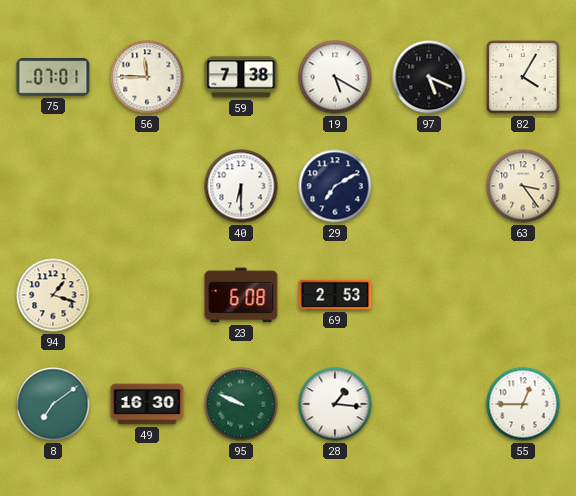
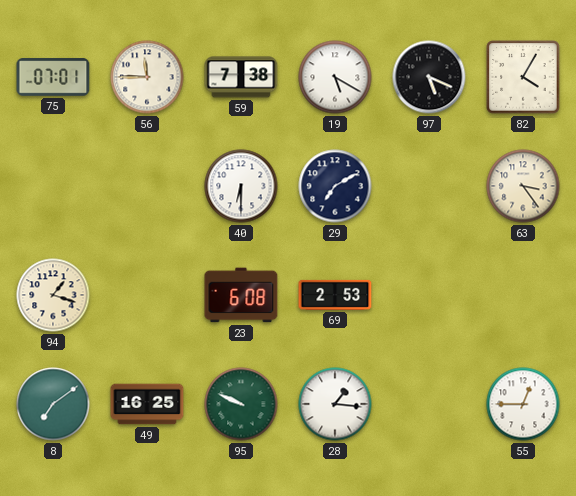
49: 16:30 -> 16:25 (147, 404)
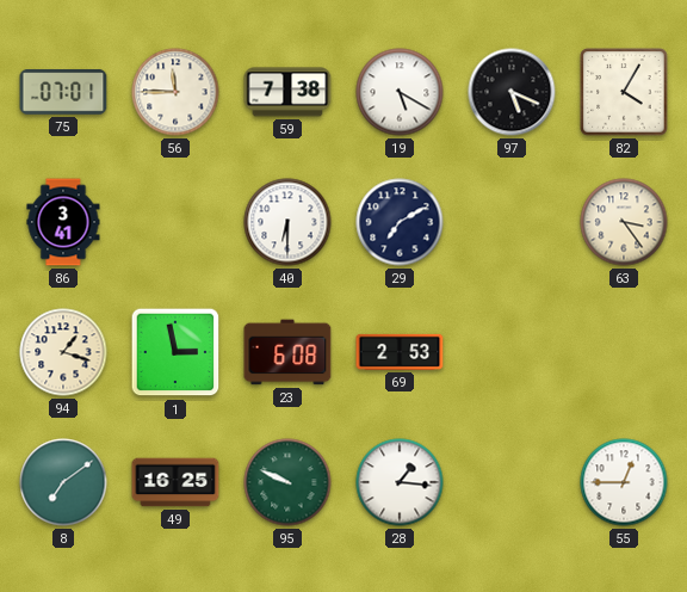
86: none -> 3:41 (63, 222)
1: none -> 2:58 (175, 352)
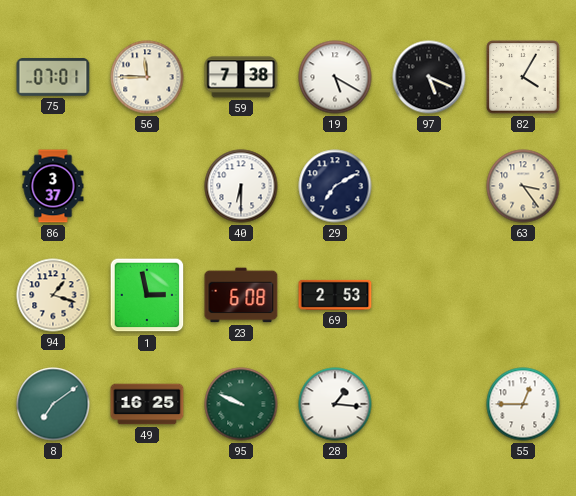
86: 3:41 -> 3:37 (53, 186)
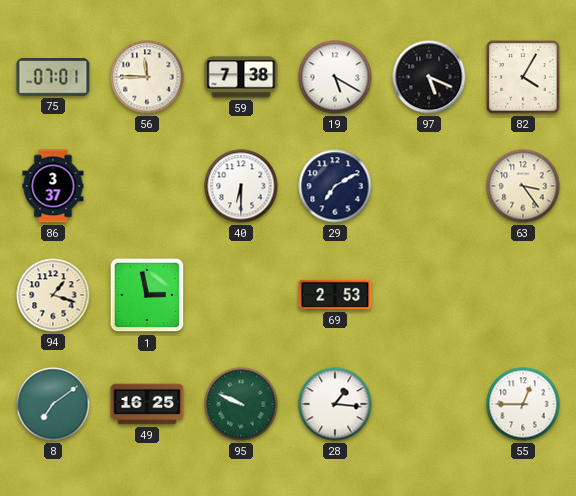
23: 6:08 -> none (241, 295)
